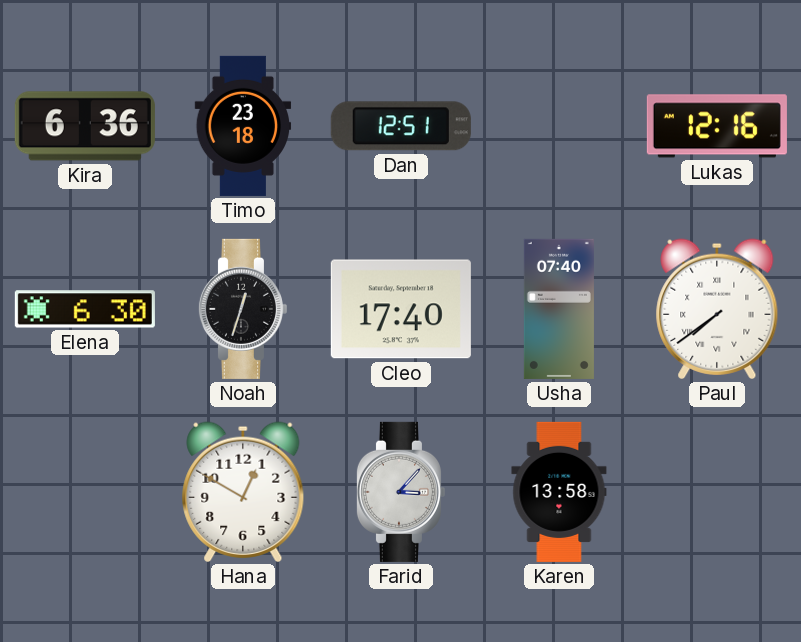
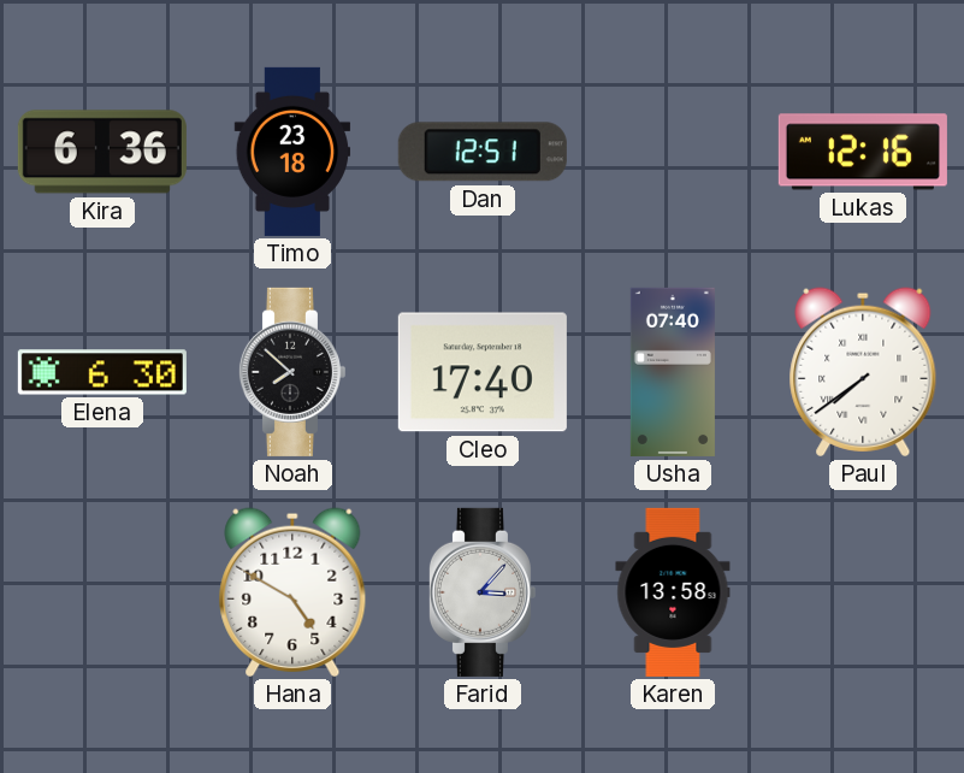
Noah: 12:33 -> 7:52 (291, 372)
Hana: 12:50 -> 4:50 (292, 592)
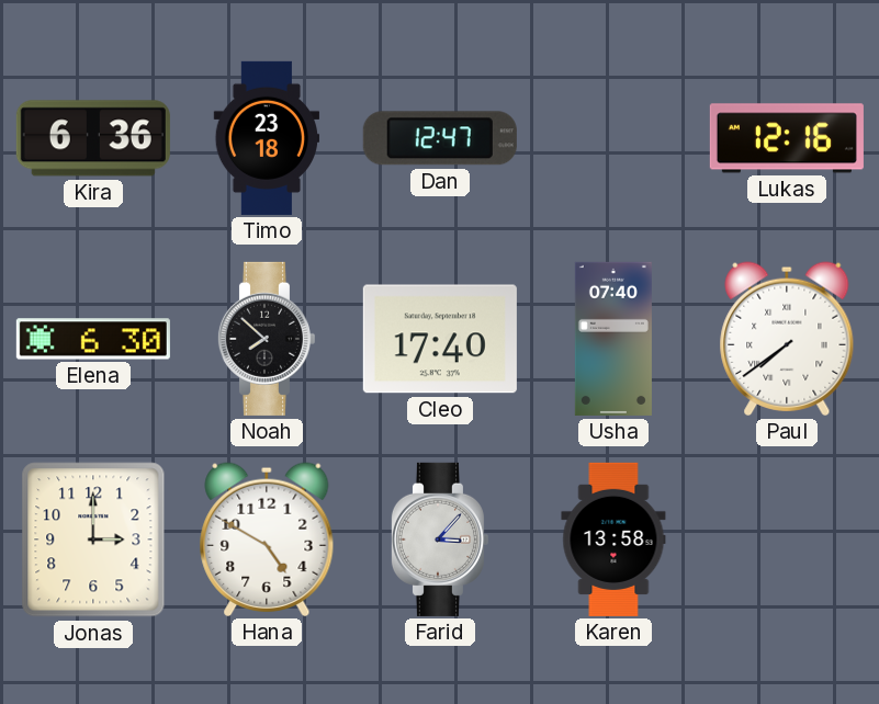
Dan: 12:51 -> 12:47 (440, 138)
Jonas: none -> 3:00 (93, 540)
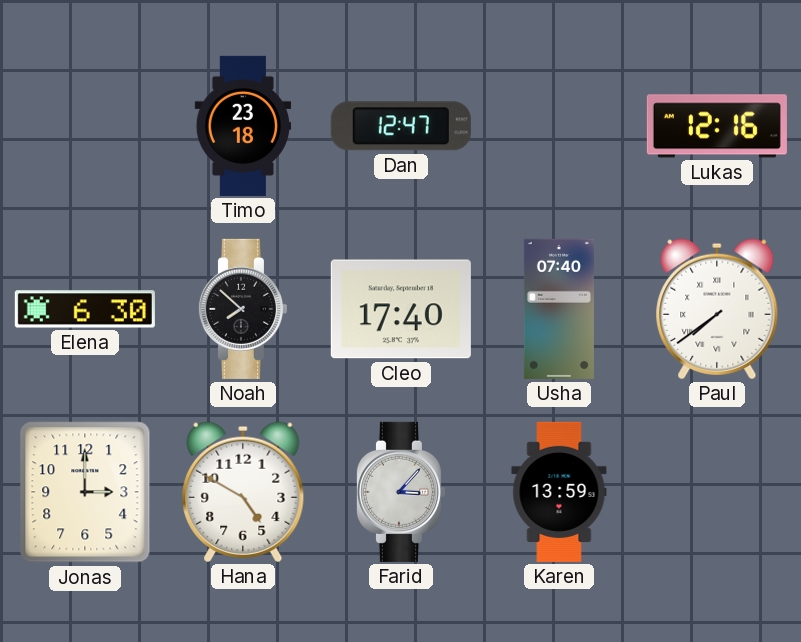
Kira: 6:36 -> none (93, 138)
Karen: 13:58 -> 13:59 (559, 492)
